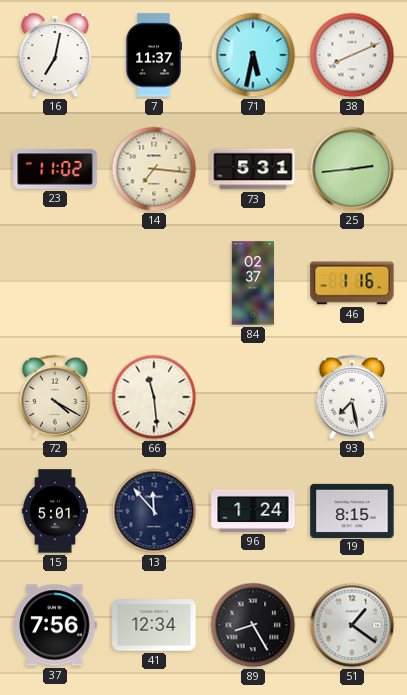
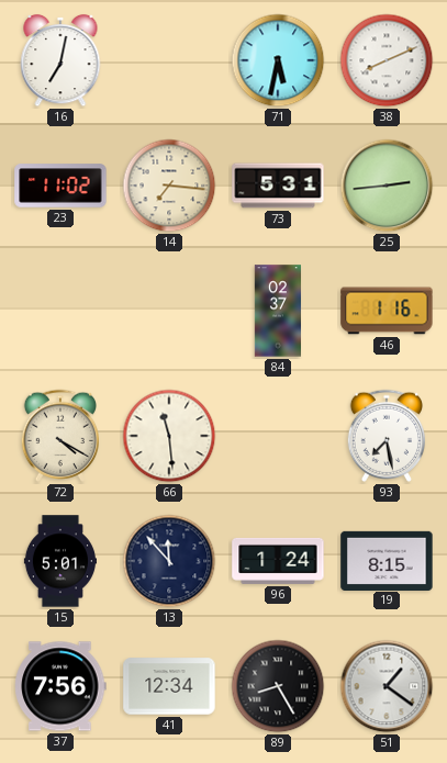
7: 11:37 -> none (154, 55)
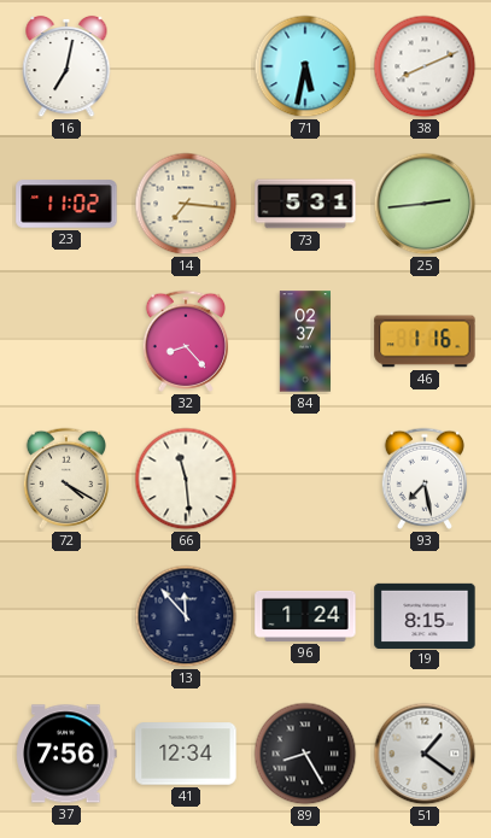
32: none -> 8:23 (185, 341)
15: 5:01 -> none (59, 561)
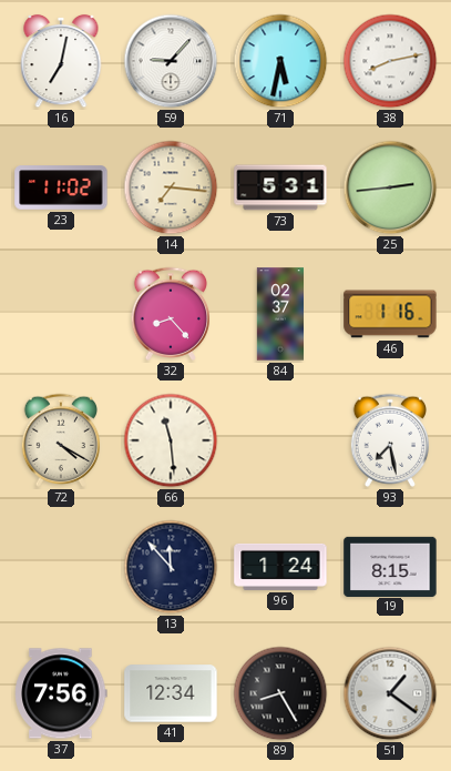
59: none -> 9:07 (171, 61)
38: 8:11 -> 8:13 (390, 61)
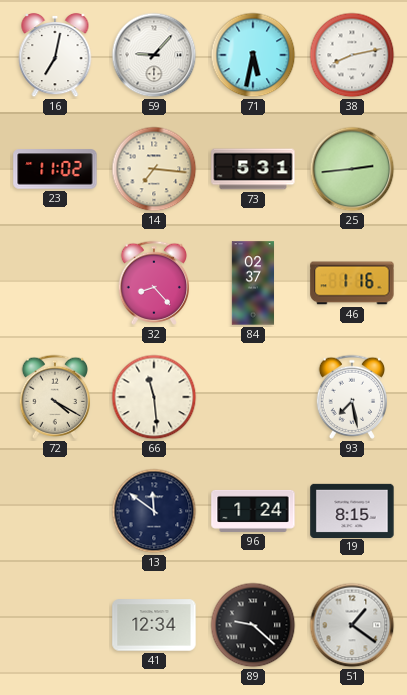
13: 11:53 -> 11:51 (154, 511)
37: 7:56 -> none (61, 693)
89: 8:25 -> 9:22 (253, 625)
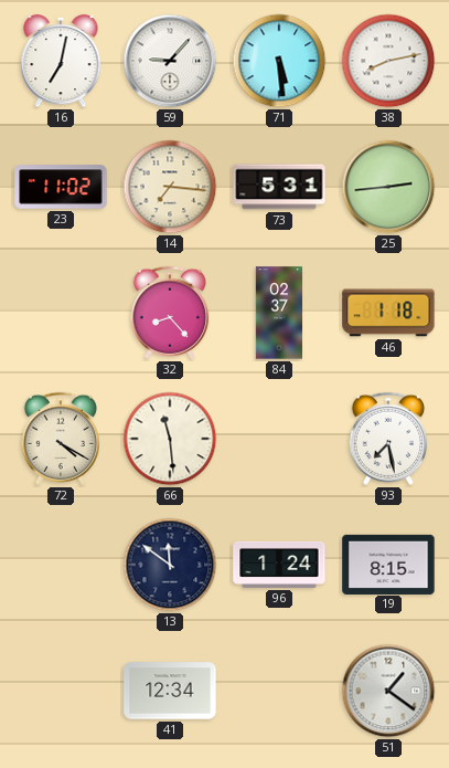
71: 5:32 -> 5:29 (279, 61)
46: 1:16 -> 1:18 (388, 313)
89: 9:22 -> none (253, 625)
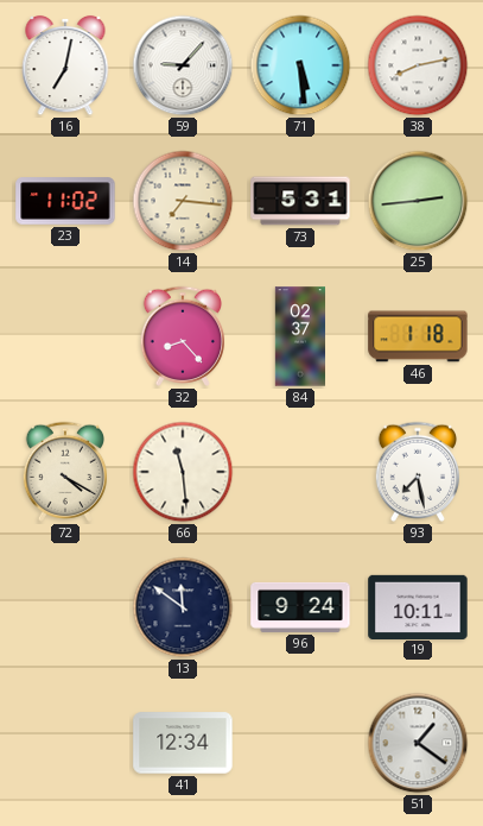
96: 1:24 -> 9:24 (300, 607)
19: 8:15 -> 10:11 (418, 606)
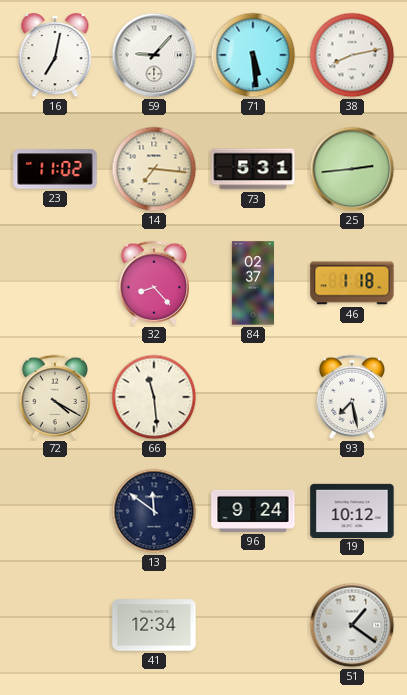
19: 10:11 -> 10:12 (352, 510)
